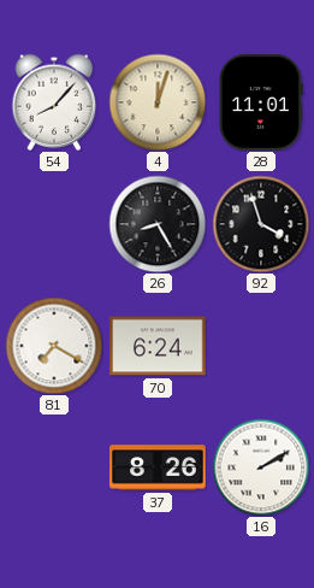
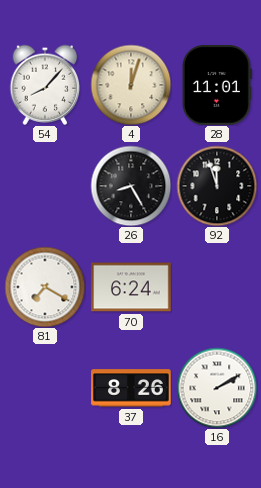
92: 3:57 -> 11:57 (217, 186)
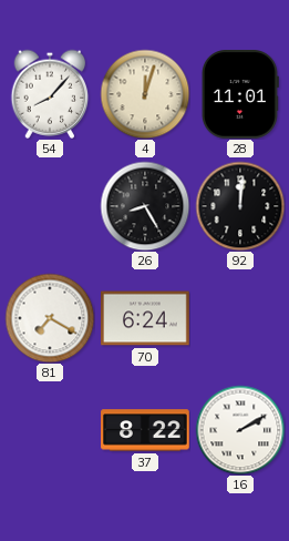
92: 11:57 -> 12:01 (240, 206)
37: 8:26 -> 8:22 (145, 430)
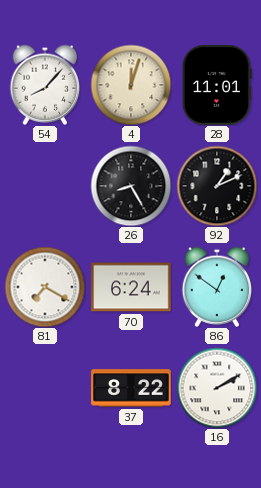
92: 12:01 -> 1:11 (217, 186)
86: none -> 12:51 (217, 287)
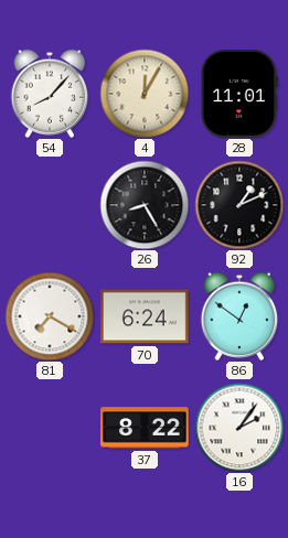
4: 12:03 -> 12:05 (145, 94)
16: 2:10 -> 2:06 (239, 428)
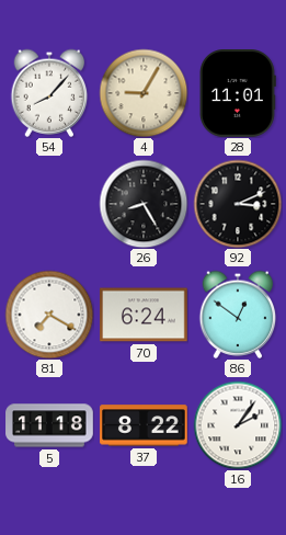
4: 12:05 -> 9:05 (144, 93)
92: 1:11 -> 3:11 (238, 204)
5: none -> 11:18 (49, 425)
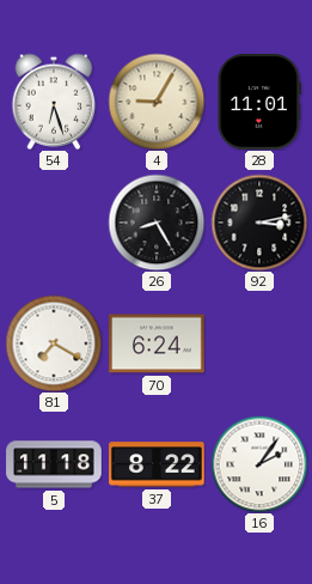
54: 8:07 -> 6:27 (54, 102)
92: 3:11 -> 3:13 (259, 223)
86: 12:51 -> none (238, 315)
